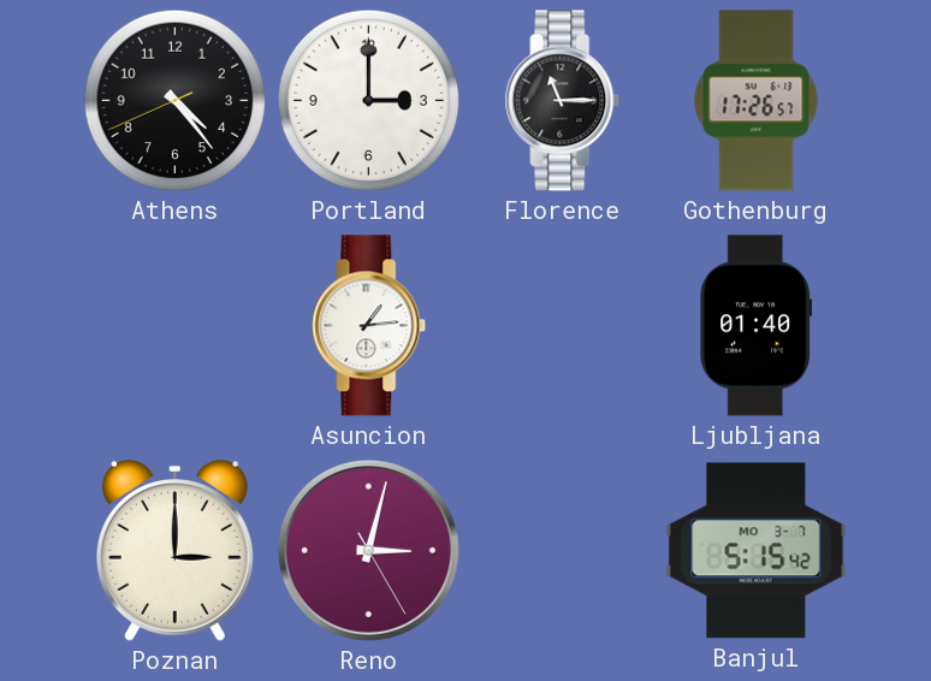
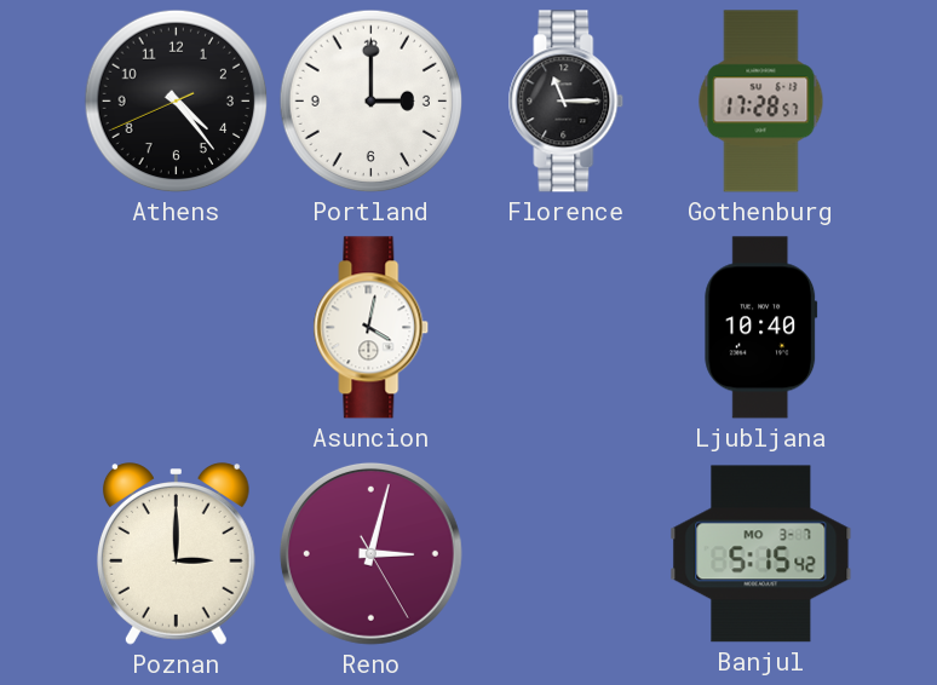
Gothenburg: 17:26 -> 17:28 (761, 102)
Asuncion: 1:14 -> 4:02 (372, 328)
Ljubljana: 01:40 -> 10:40 (761, 328)
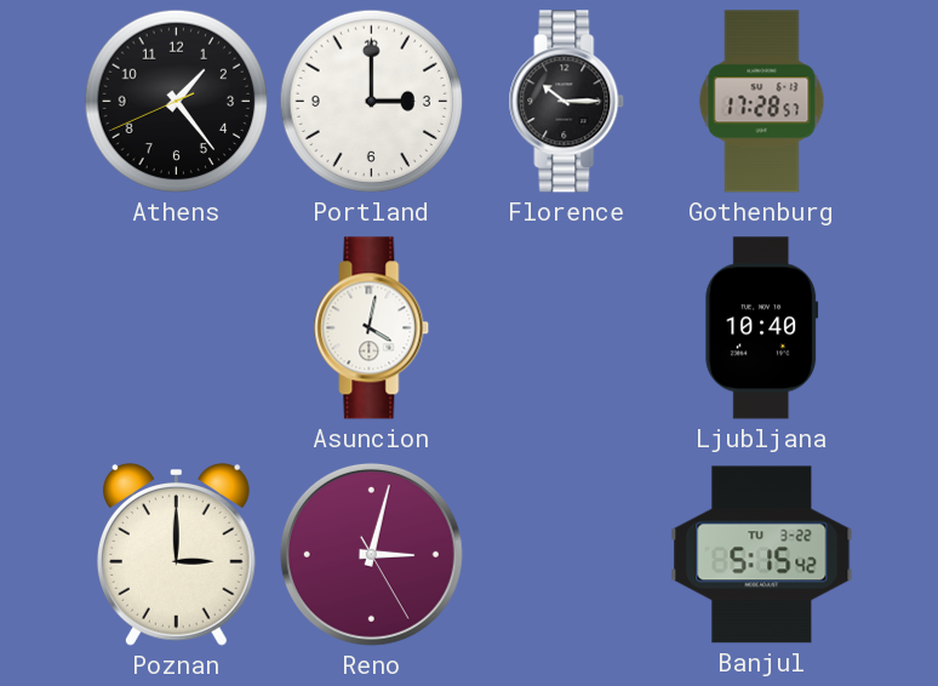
Athens: 4:23 -> 1:23 (177, 102)
Florence: 11:15 -> 10:15 (567, 102)
Banjul date: MO 3-7 -> TU 3-22 (762, 555)
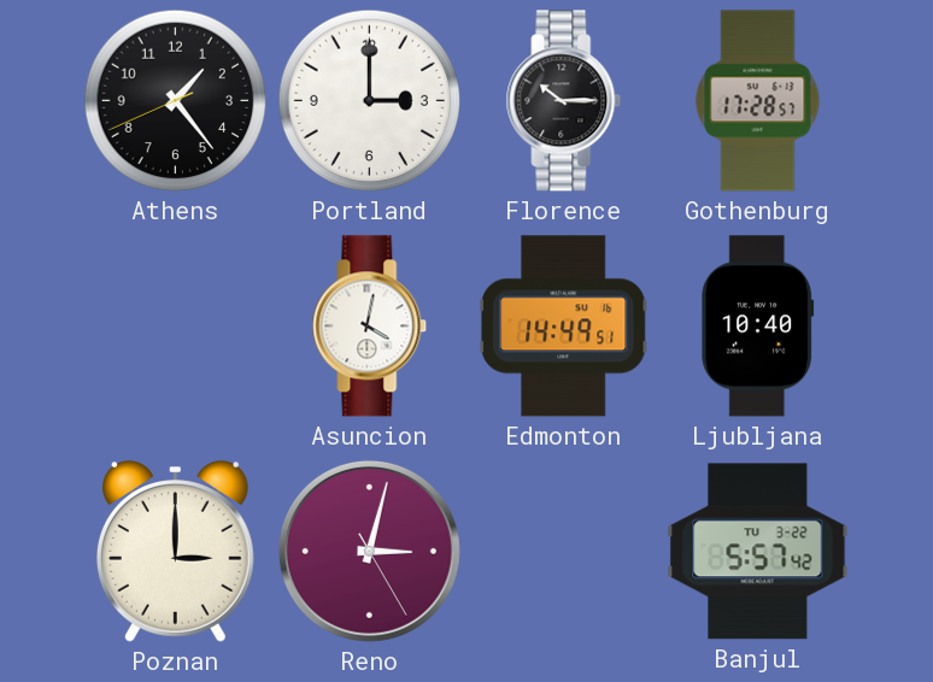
Edmonton: none -> 14:49 (564, 327)
Banjul: 5:15 -> 5:57 (758, 552)
